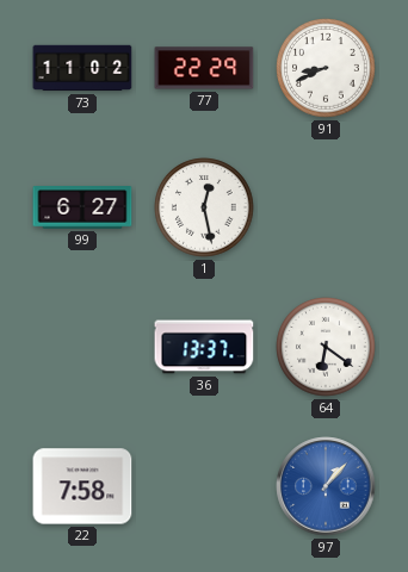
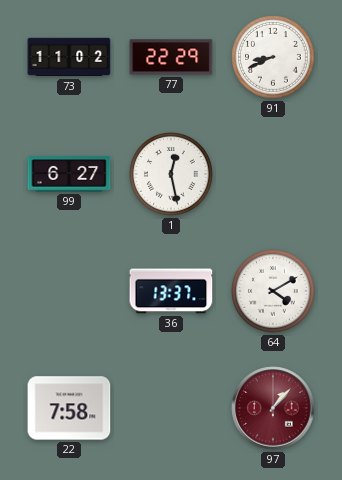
64: 6:21 -> 4:10 (273, 291)
97 dial: blue -> burgundy (273, 408)
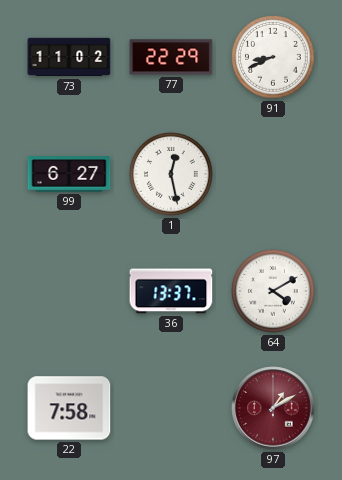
97: 1:07 -> 1:10 (273, 408)
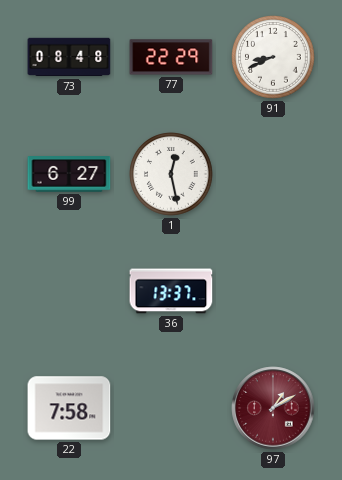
73: 11:02 -> 08:48 (69, 57)
64: 4:10 -> none (273, 291)
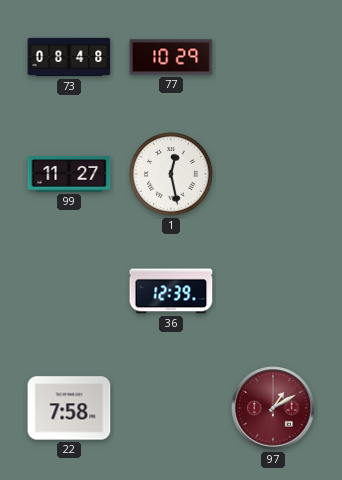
77: 22:29 -> 10:29 (171, 57)
91: 8:41 -> none (273, 57)
99: 6:27 -> 11:27 (69, 174)
36: 13:37 -> 12:39 (171, 291)
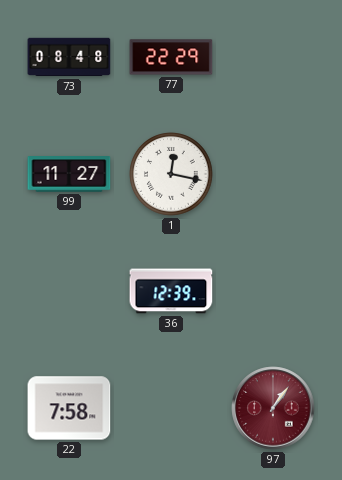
77: 10:29 -> 22:29 (171, 57)
1: 12:28 -> 12:17 (171, 174)
97: 1:10 -> 1:06 (273, 408)
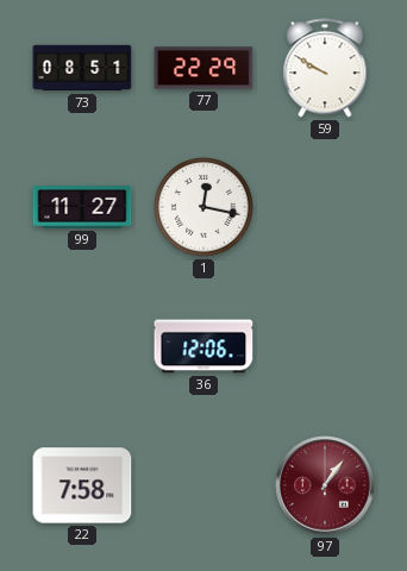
73: 08:48 -> 08:51 (82, 68)
59: none -> 9:50 (325, 68)
36: 12:39 -> 12:06 (203, 346)
